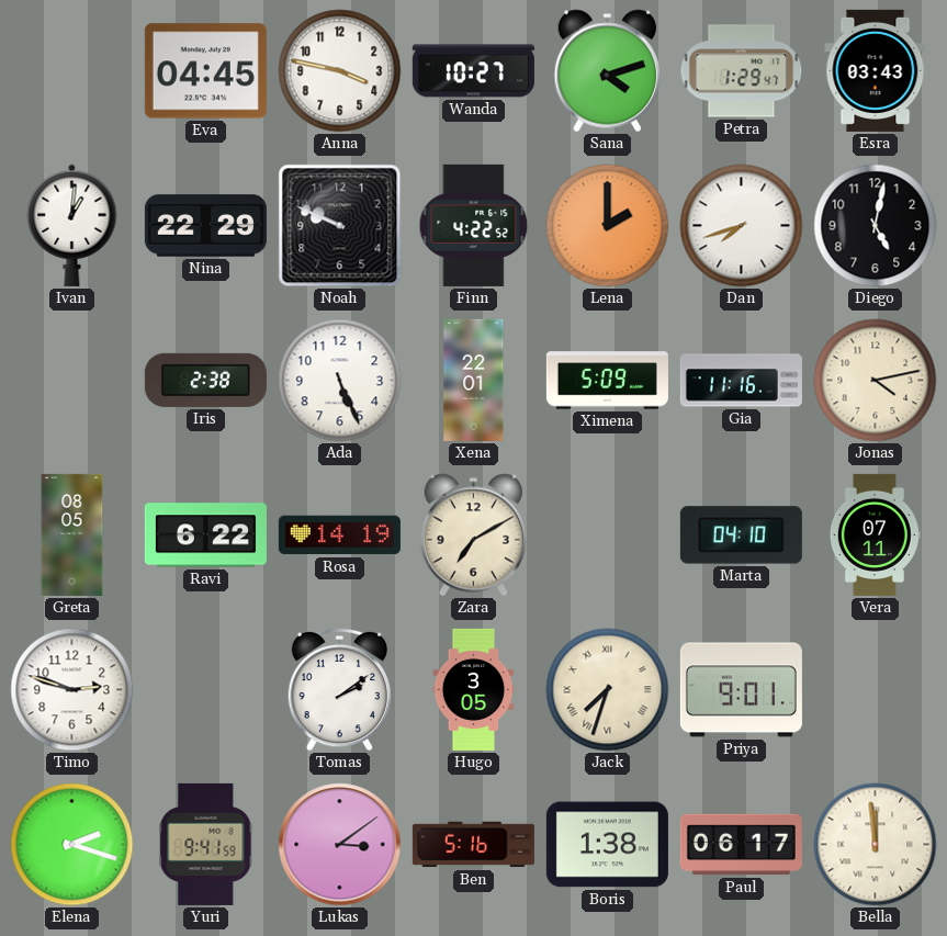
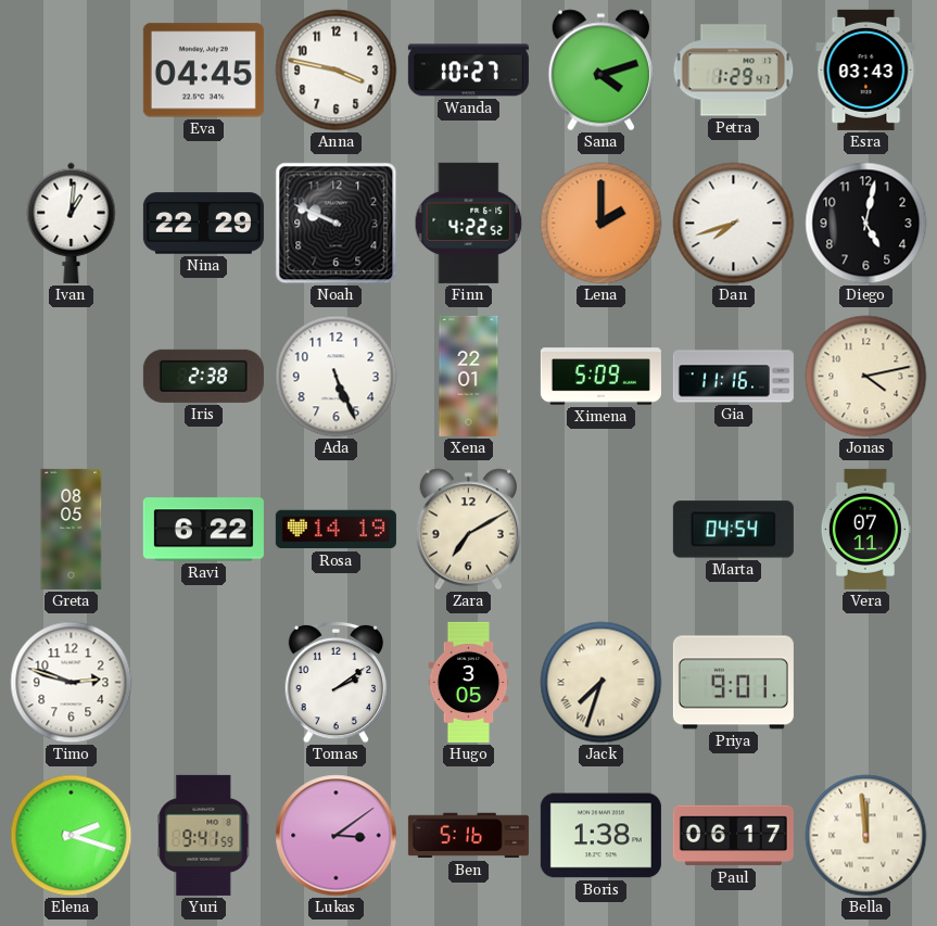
Marta: 04:10 -> 04:54 (733, 530)
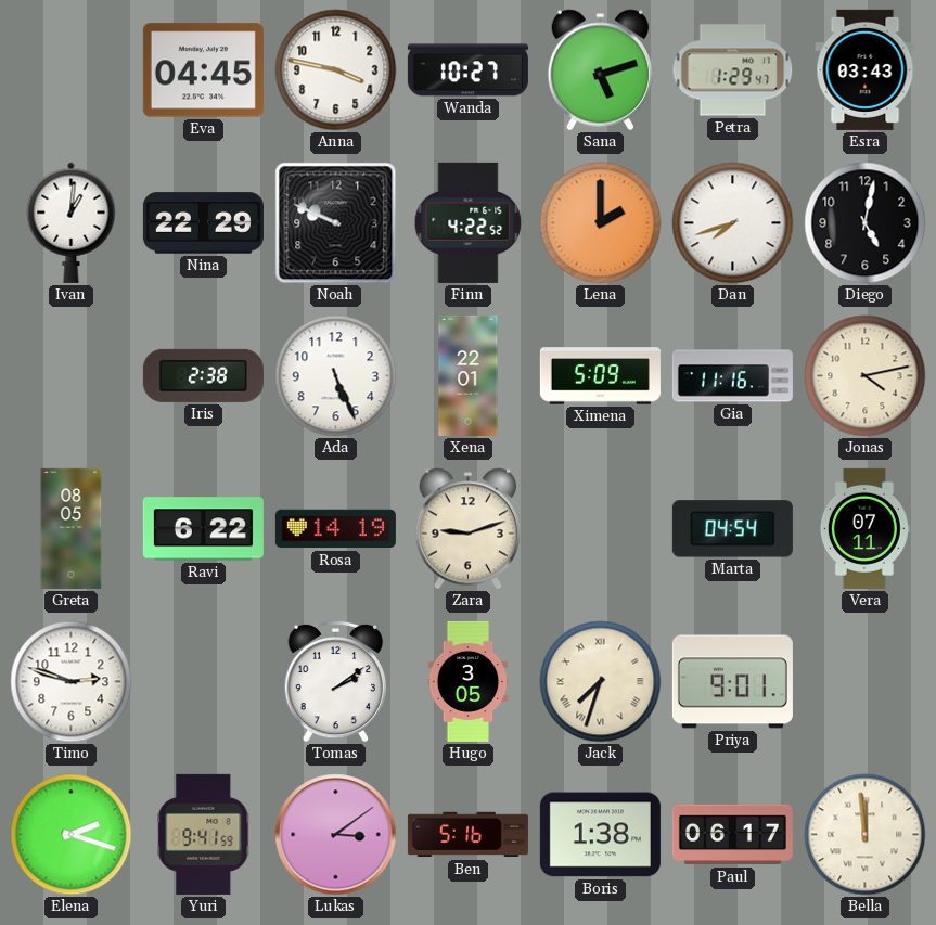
Sana: 4:12 -> 5:12 (600, 70)
Zara: 7:10 -> 9:12 (467, 529)
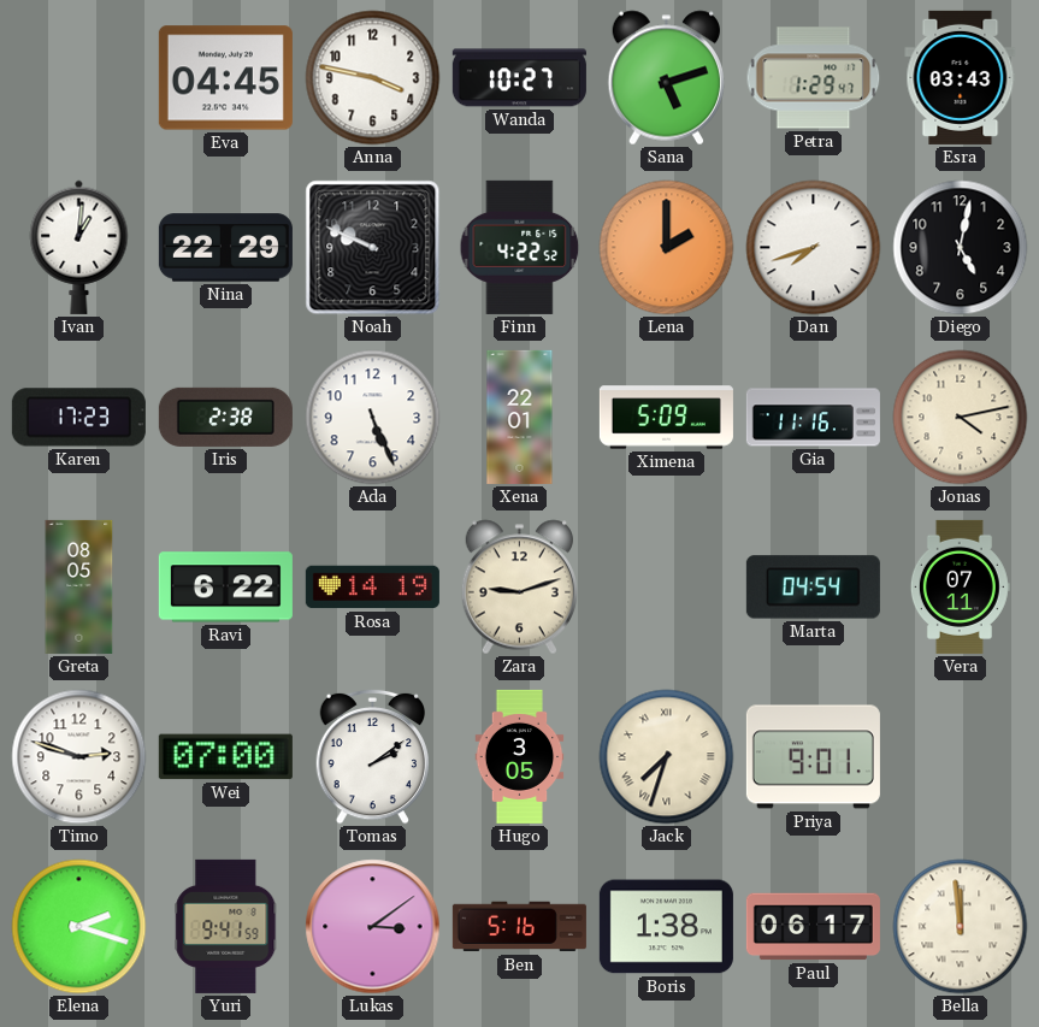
Karen: none -> 17:23 (78, 418)
Wei: none -> 07:00 (225, 757)
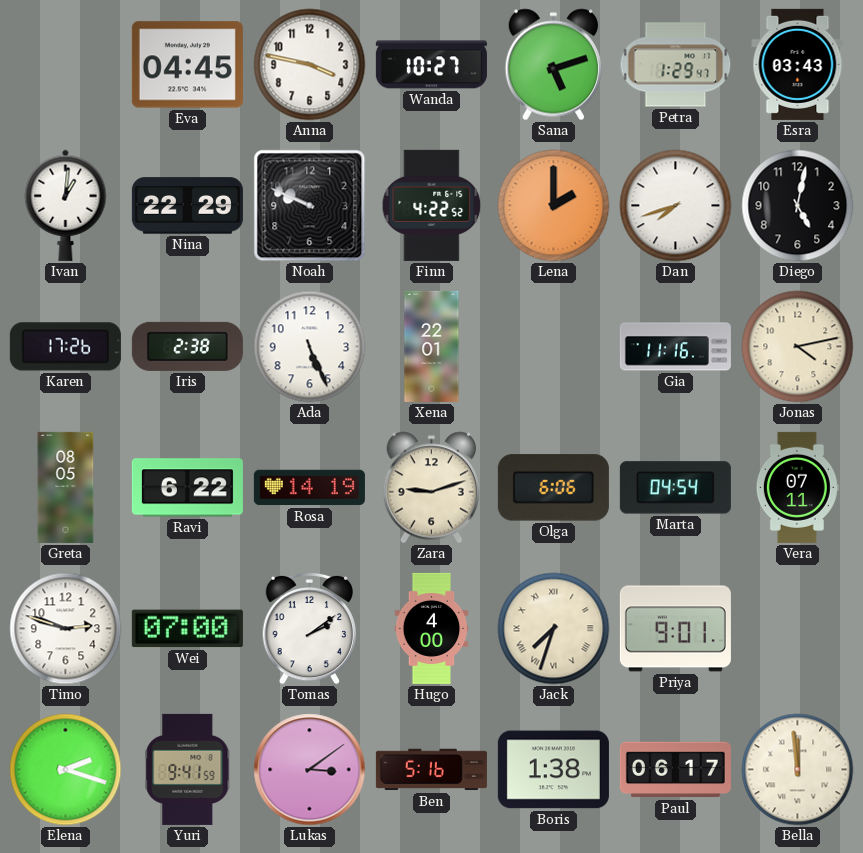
Karen: 17:23 -> 17:26 (65, 347)
Ximena: 5:09 -> none (666, 418)
Olga: none -> 6:06 (553, 488)
Hugo: 3:05 -> 4:00 (432, 628)
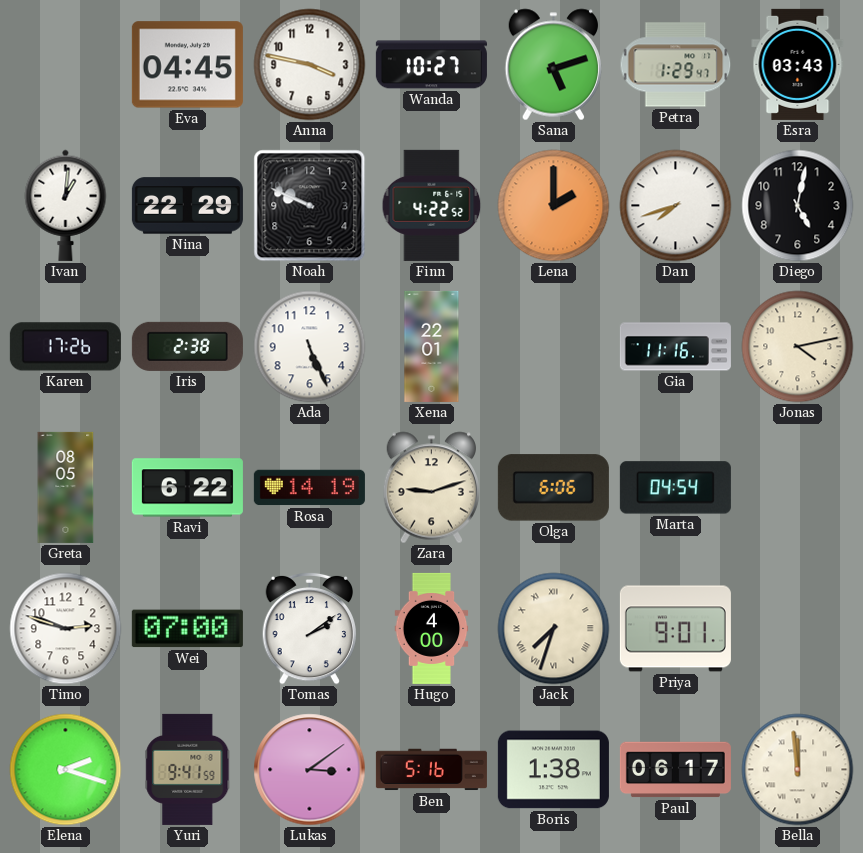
Vera: 07:11 -> none (797, 487)
